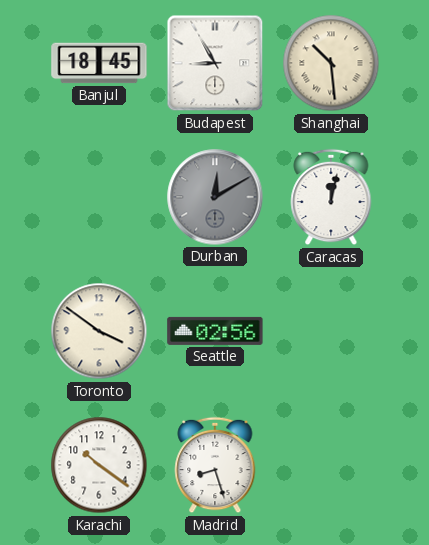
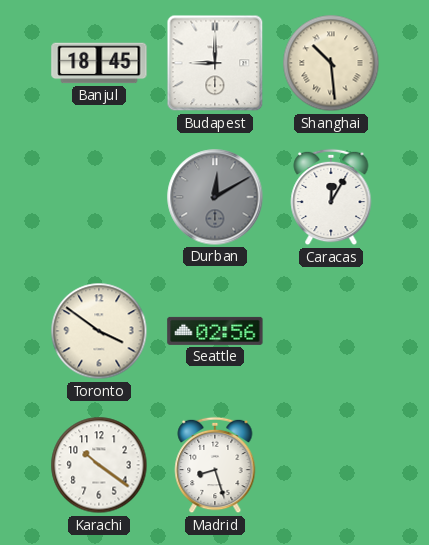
Budapest: 8:55 -> 9:00 (215, 63)
Caracas: 12:02 -> 12:05 (331, 197)
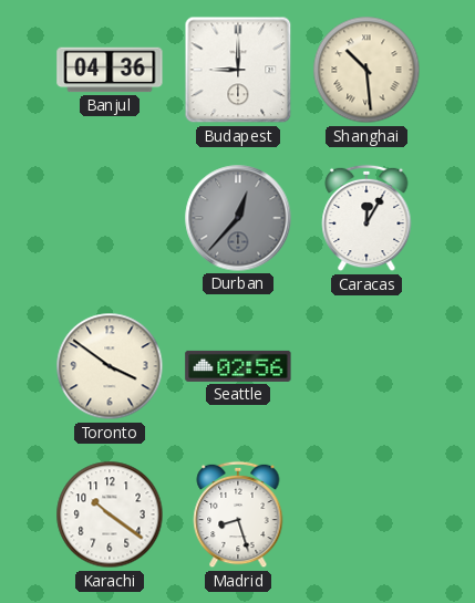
Banjul: 18:45 -> 04:36 (110, 70)
Durban: 12:10 -> 12:37 (238, 218)
